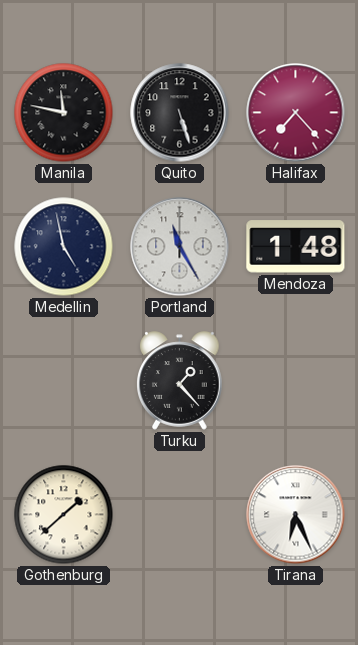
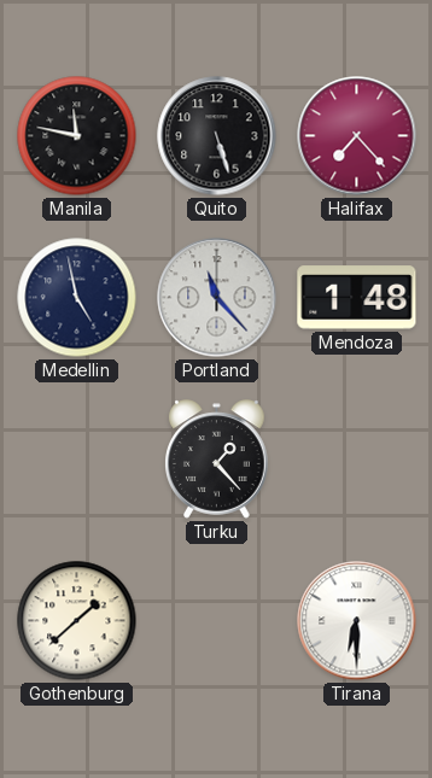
Portland: 11:25 -> 11:23 (217, 298)
Tirana: 6:26 -> 6:30 (357, 621)
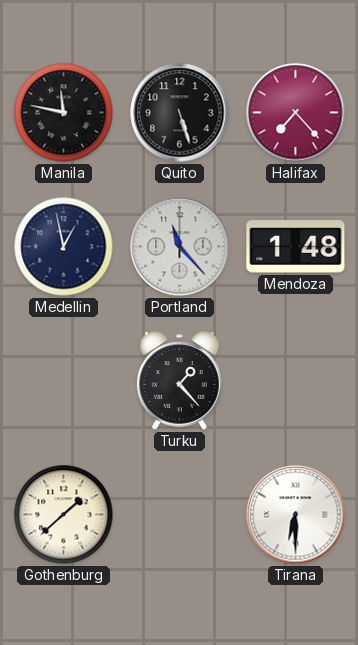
Medellin: 4:58 -> 12:58 (64, 247)
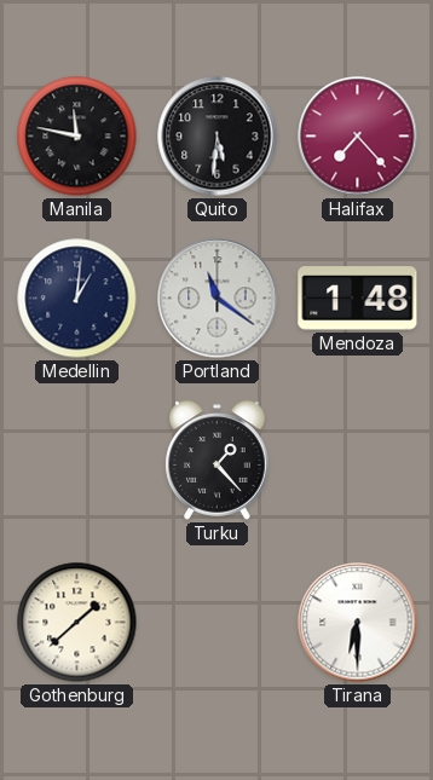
Quito: 5:27 -> 5:31 (218, 137)
Medellin: 12:58 -> 1:01 (77, 299)
Portland: 11:23 -> 11:21 (218, 299)
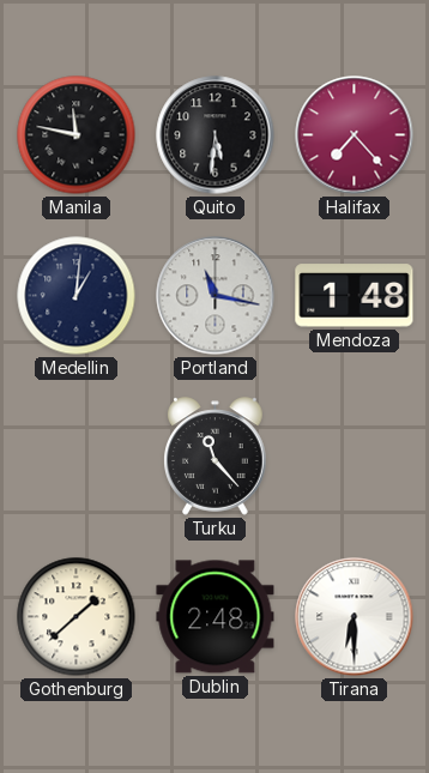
Portland: 11:21 -> 11:17 (216, 296)
Turku: 1:23 -> 11:23 (216, 457)
Dublin: none -> 2:48 (216, 617)
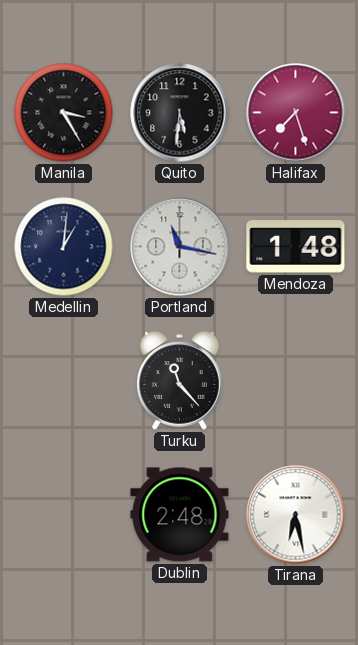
Manila: 11:47 -> 3:25 (64, 113)
Halifax: 7:23 -> 7:27 (296, 113)
Gothenburg: 1:38 -> none (77, 617)
Tirana: 6:30 -> 6:28 (296, 515)
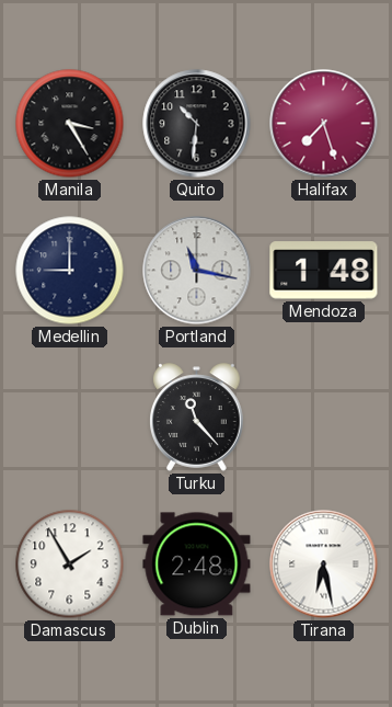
Quito: 5:31 -> 10:31 (197, 124)
Medellin: 1:01 -> 9:00 (70, 271)
Damascus: none -> 1:55 (70, 565)
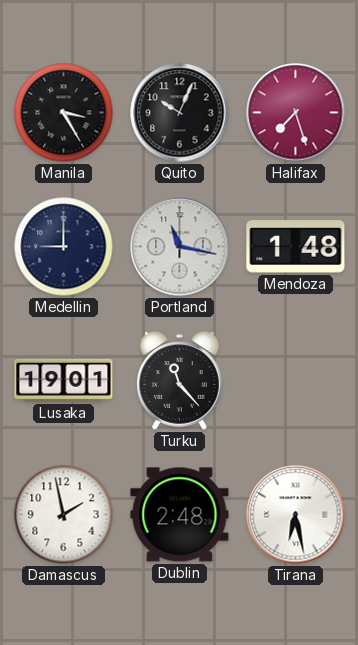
Quito: 10:31 -> 10:04 (180, 113)
Lusaka: none -> 19:01 (64, 380)
Damascus: 1:55 -> 1:58 (64, 515)
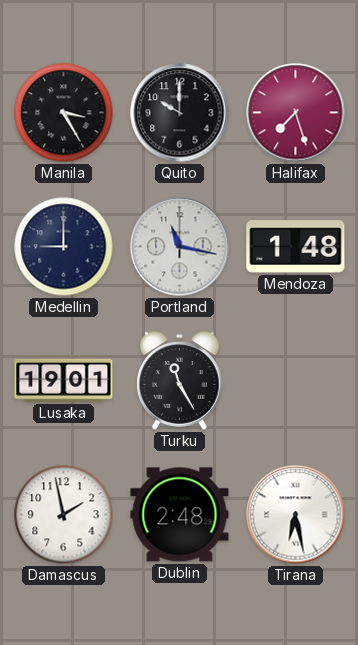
Quito: 10:04 -> 10:00 (180, 113)
Turku: 11:23 -> 11:25 (180, 381)
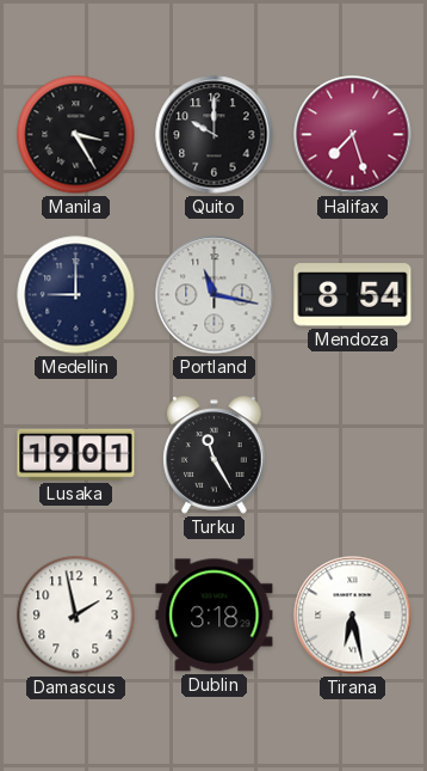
Mendoza: 1:48 -> 8:54 (353, 295)
Dublin: 2:48 -> 3:18 (215, 616)
